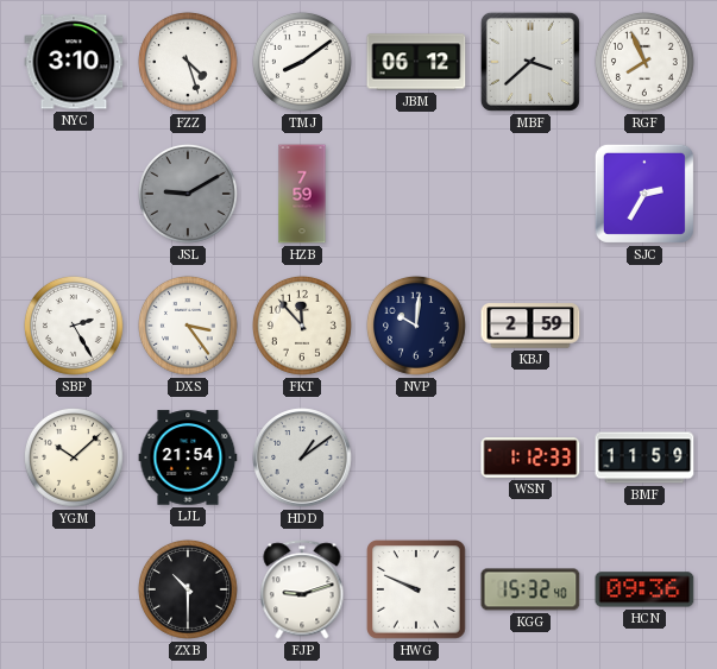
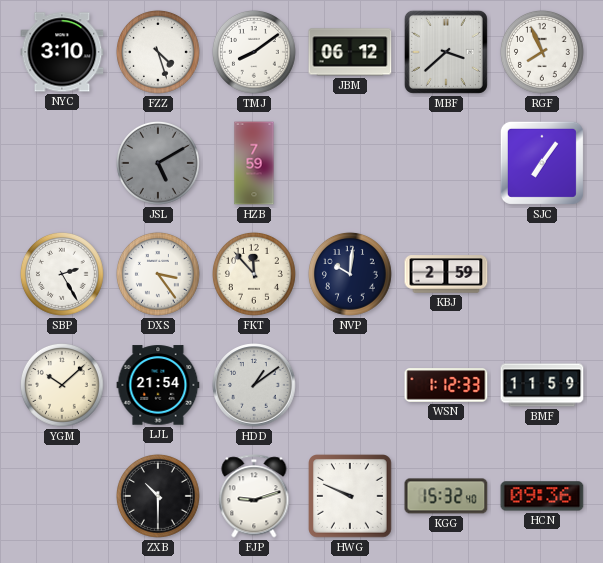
JSL: 9:10 -> 5:10 (158, 163)
SJC: 2:35 -> 7:06 (542, 163)
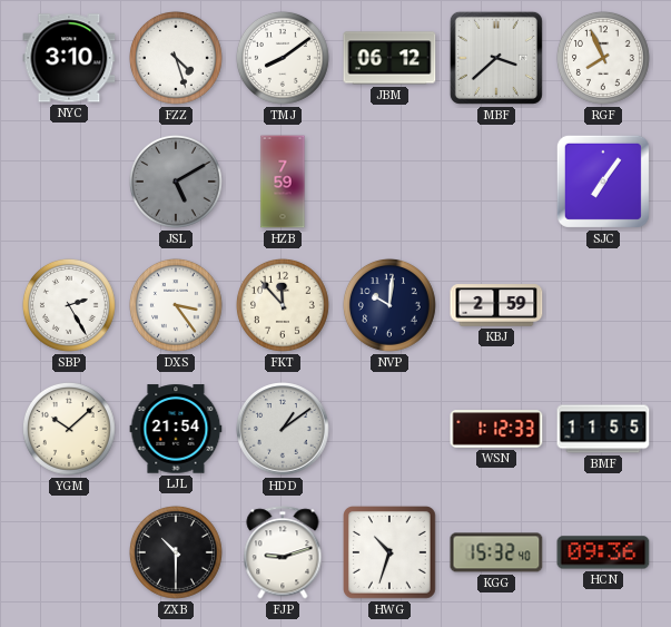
BMF: 11:59 -> 11:55 (603, 429)
HWG: 9:49 -> 10:33 (391, 553)
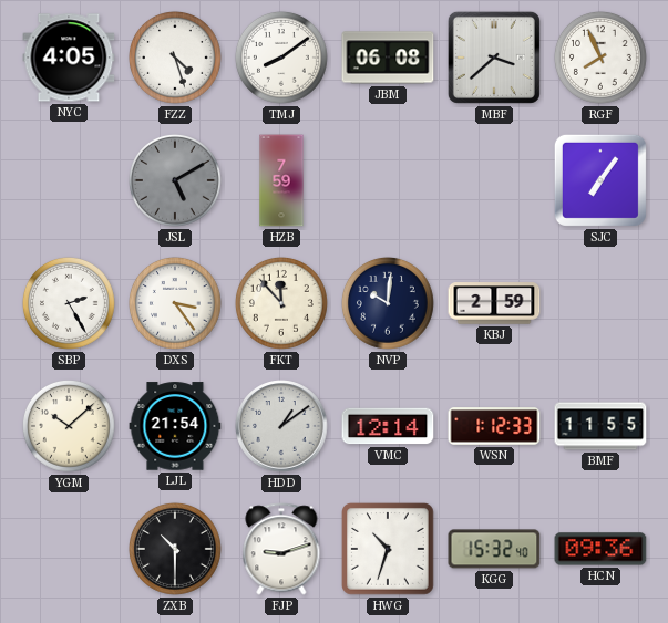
NYC: 3:10 -> 4:05 (69, 58)
JBM: 06:12 -> 06:08 (388, 58)
VMC: none -> 12:14 (388, 426)
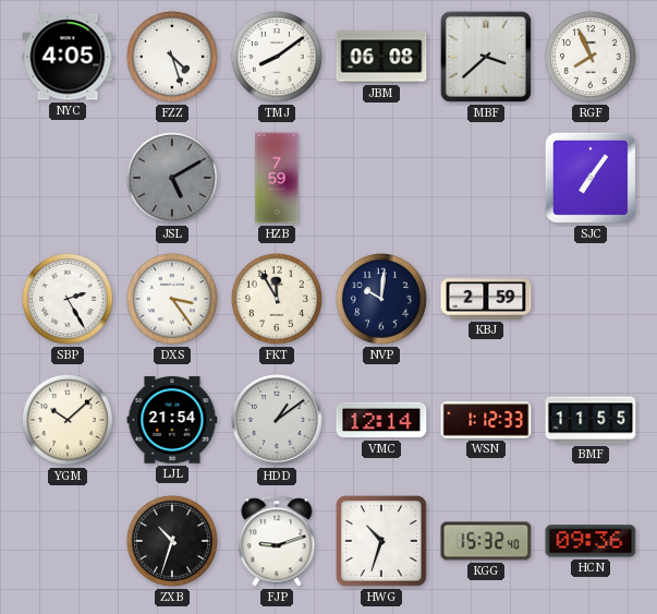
FKT: 11:53 -> 11:55 (277, 299)
ZXB: 10:30 -> 10:33 (172, 541)
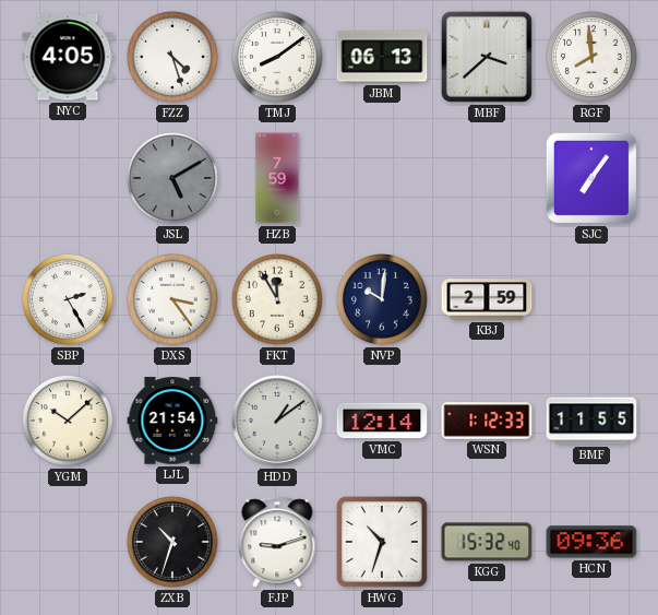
JBM: 06:08 -> 06:13 (382, 57)
RGF: 7:56 -> 7:59 (591, 57)
